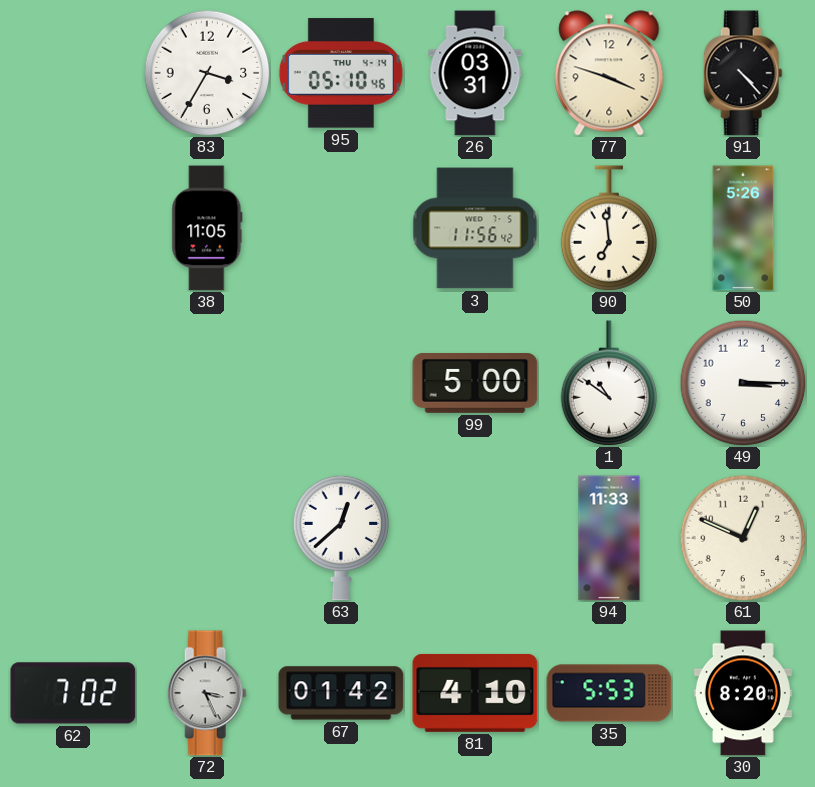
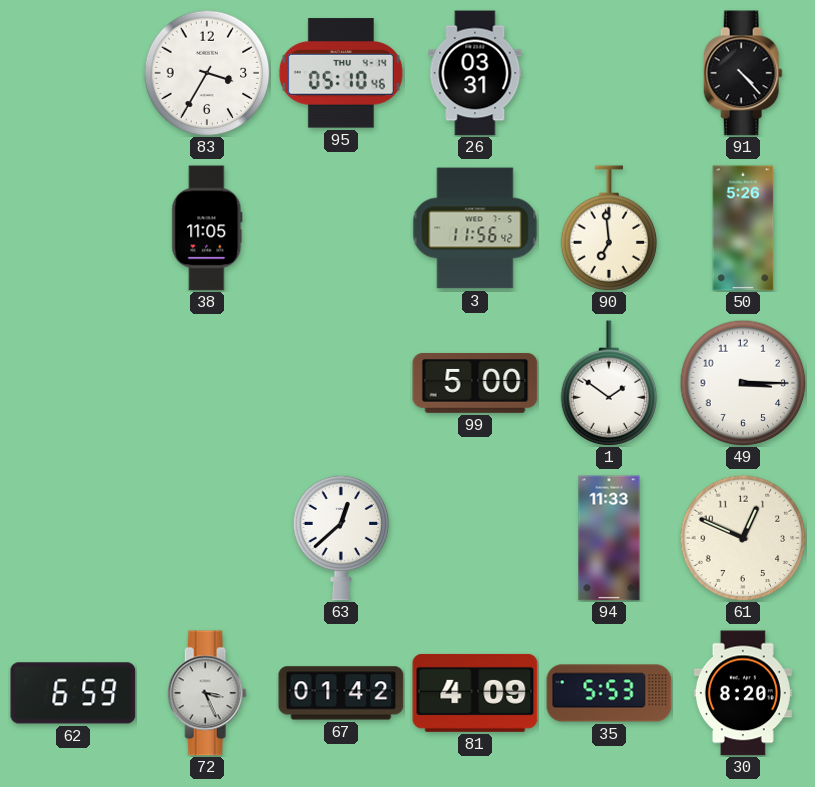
77: 3:48 -> none (609, 73)
1: 10:51 -> 1:51 (609, 383)
62: 7:02 -> 6:59 (73, 693)
81: 4:10 -> 4:09 (475, 693)
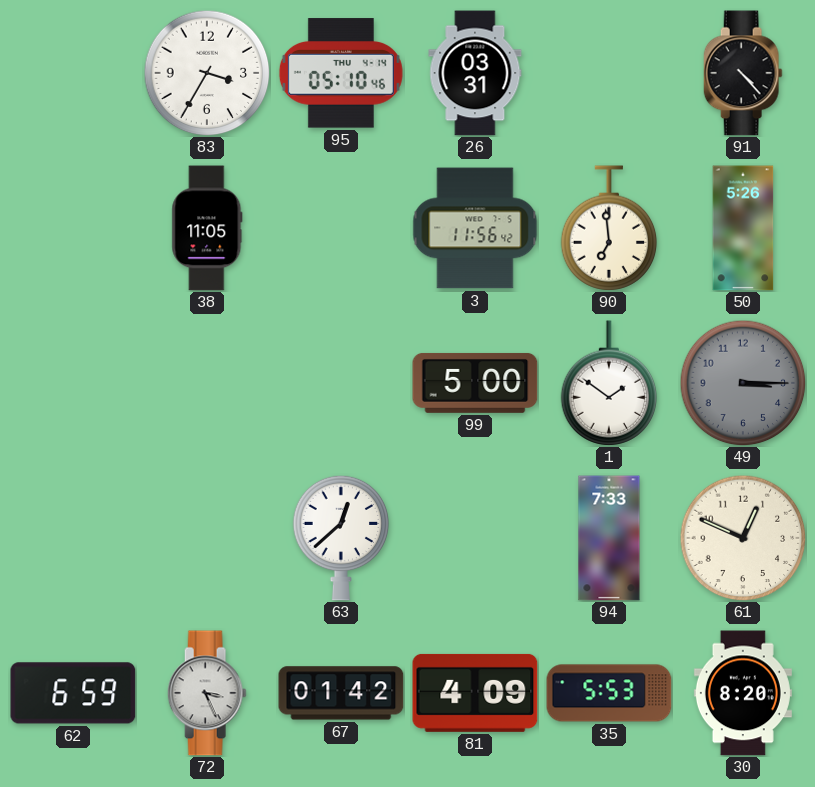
49 dial: white -> grey (743, 383)
94: 11:33 -> 7:33 (609, 538)
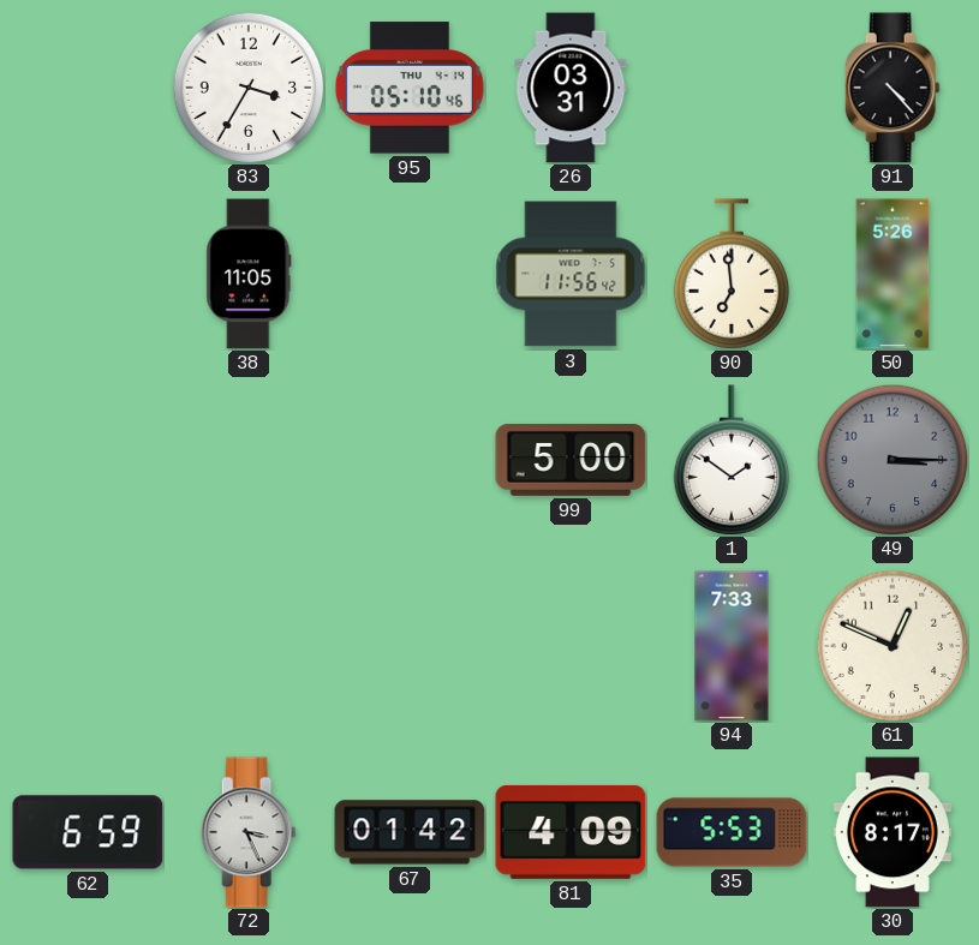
63: 12:38 -> none (341, 538)
30: 8:20 -> 8:17 (893, 832)
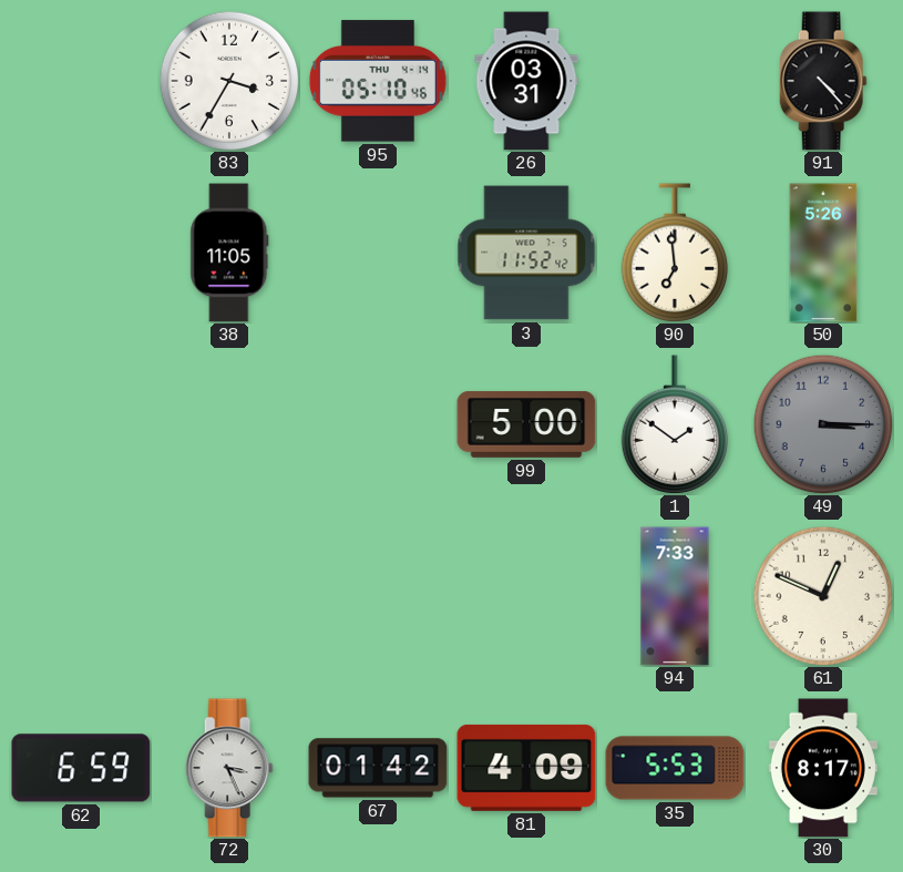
3: 11:56 -> 11:52 (526, 253)
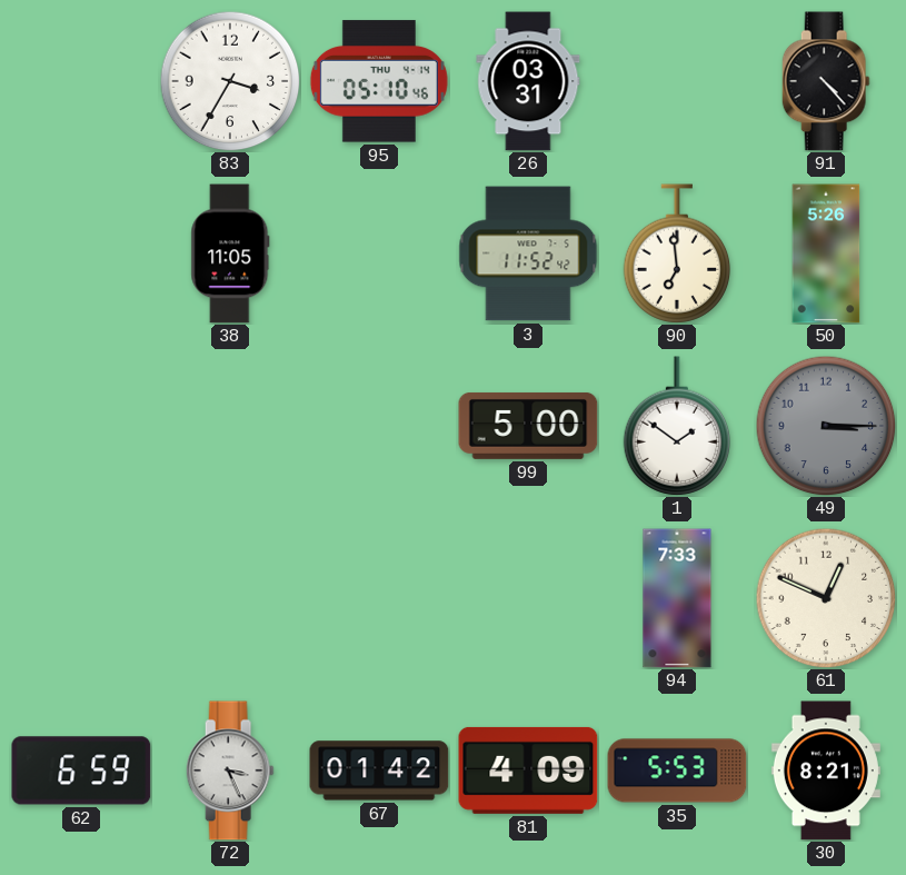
30: 8:17 -> 8:21 (826, 770)
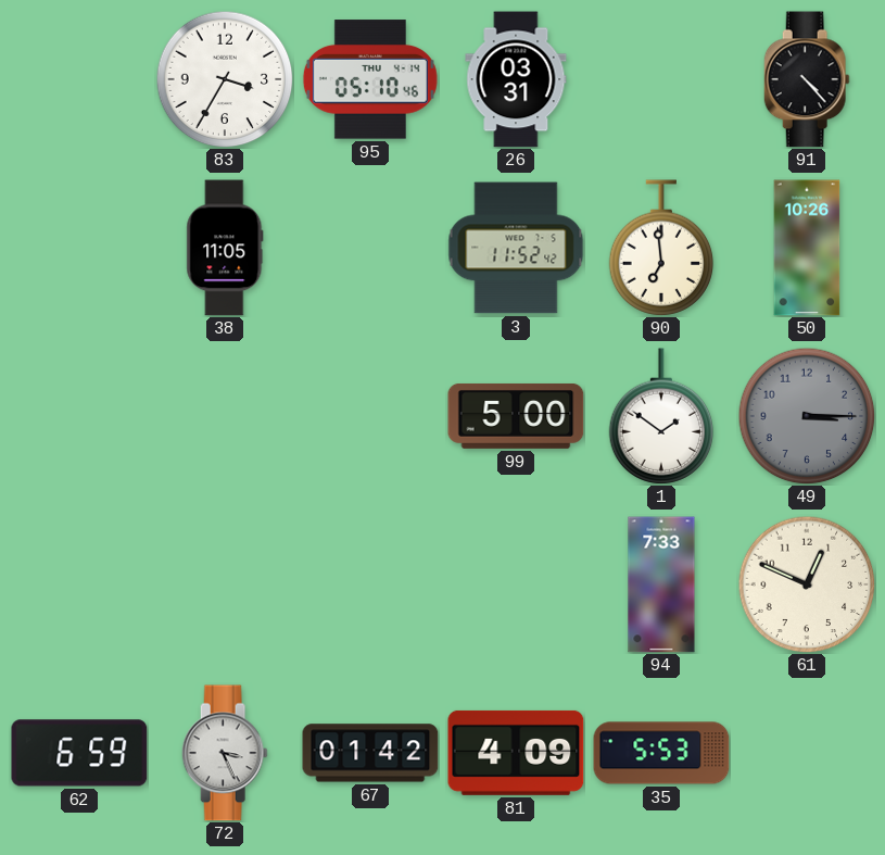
50: 5:26 -> 10:26 (807, 248)
30: 8:21 -> none (826, 770)
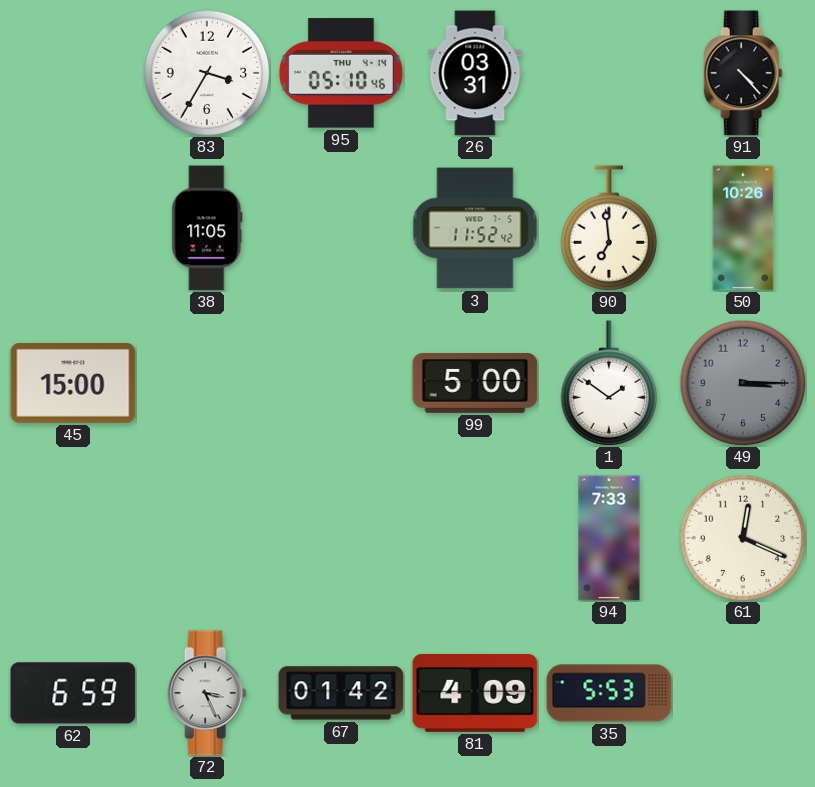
45: none -> 15:00 (73, 383)
61: 12:49 -> 12:19 (743, 538)
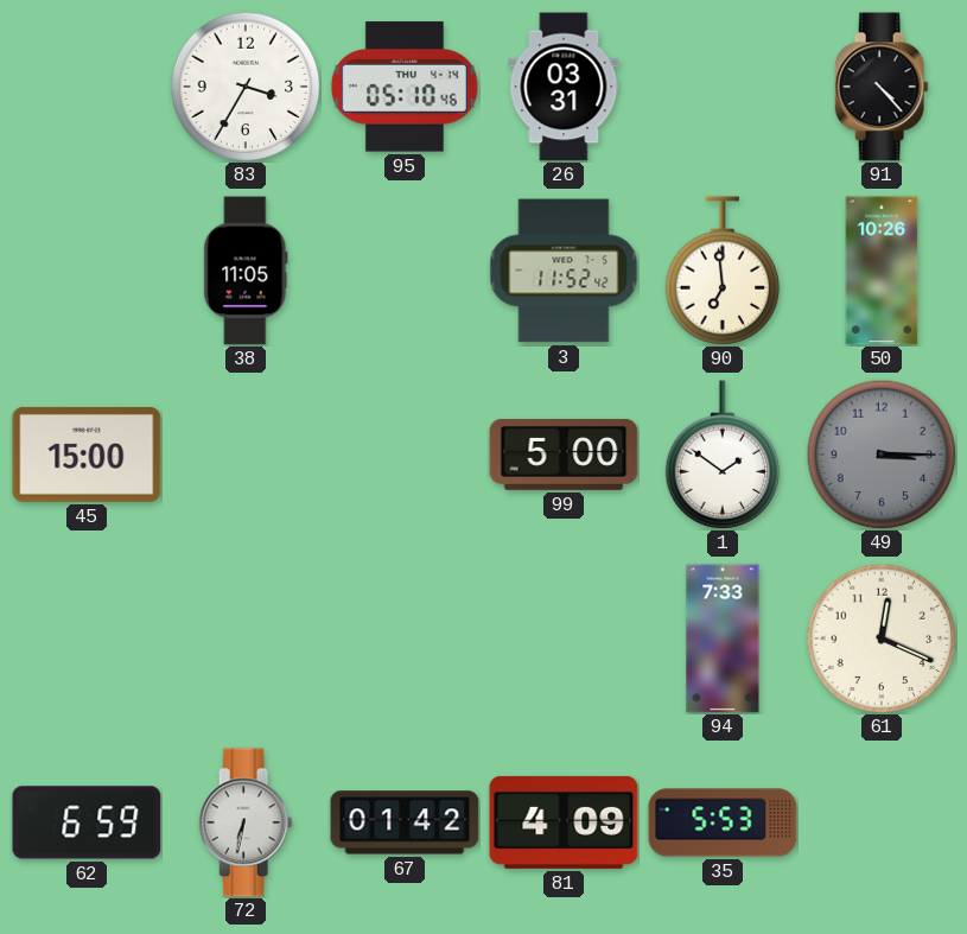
72: 3:26 -> 6:32 (246, 822)
